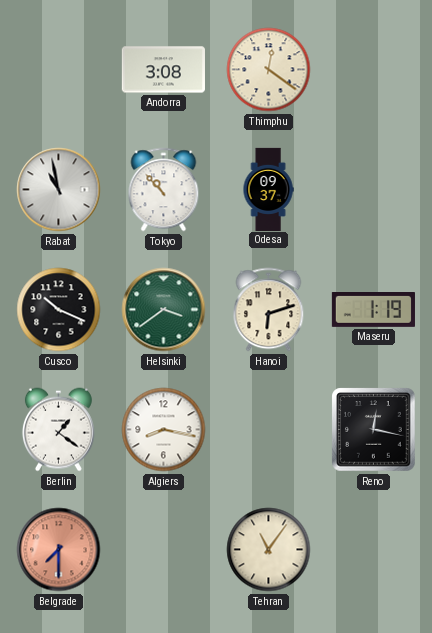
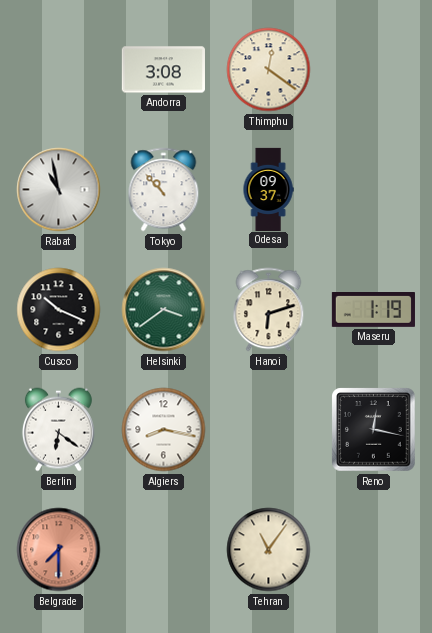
Berlin: 1:21 -> 6:21 (58, 430)
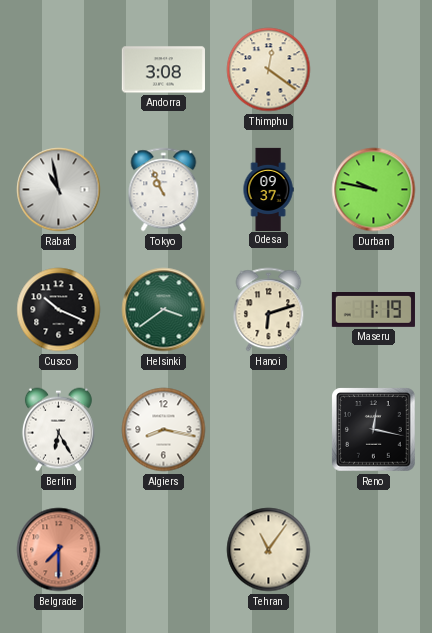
Tokyo: 10:53 -> 10:56 (164, 190)
Durban: none -> 9:47 (374, 190)
Berlin: 6:21 -> 6:25 (58, 430)
